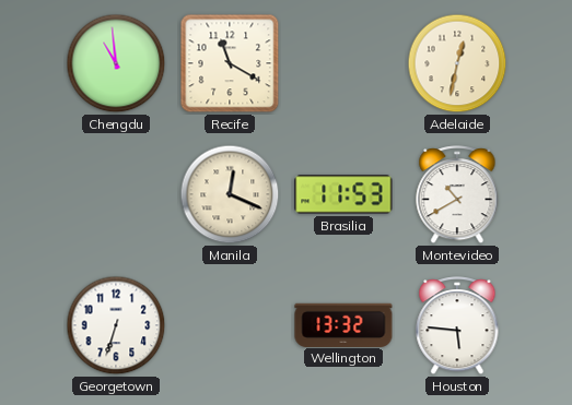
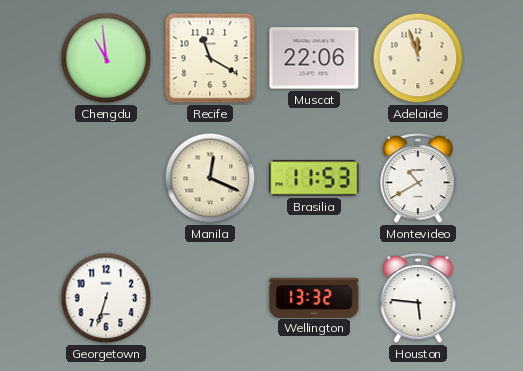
Muscat: none -> 22:06 (314, 58)
Adelaide: 12:32 -> 11:57 (418, 58)
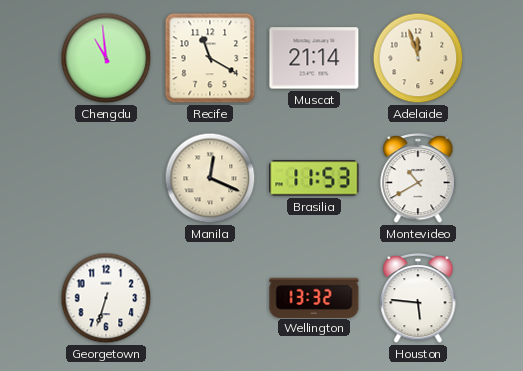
Muscat: 22:06 -> 21:14 (314, 58)
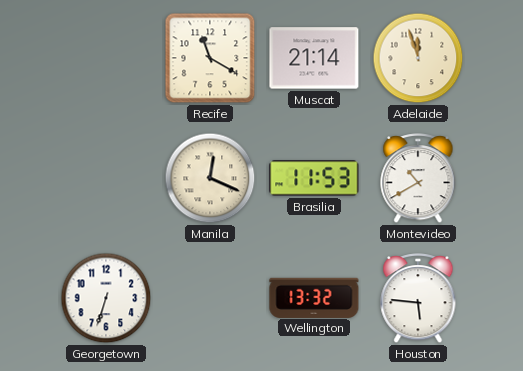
Chengdu: 10:59 -> none (106, 58)
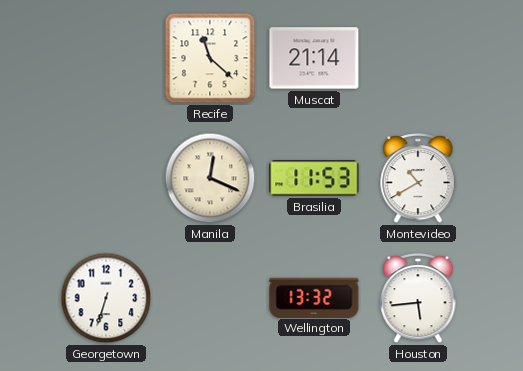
Recife: 11:20 -> 11:22 (210, 58)
Adelaide: 11:57 -> none (418, 58)
Houston: 5:46 -> 5:44 (418, 299)
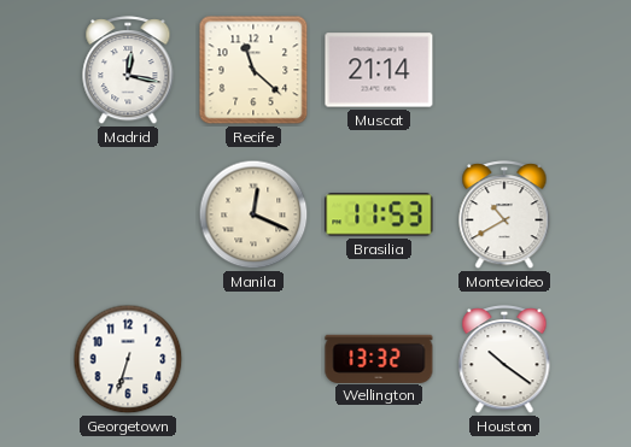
Madrid: none -> 12:17 (128, 71)
Houston: 5:44 -> 10:21 (504, 360)
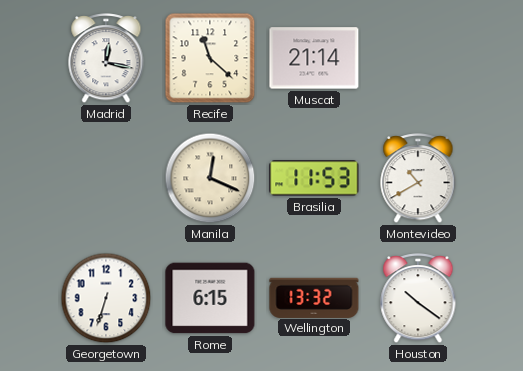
Rome: none -> 6:15 (210, 298)
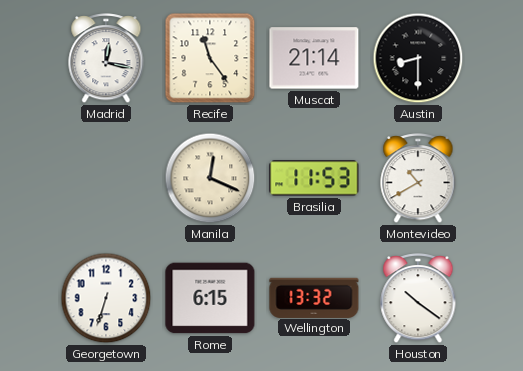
Recife: 11:22 -> 11:24 (210, 58)
Austin: none -> 8:30 (418, 58)
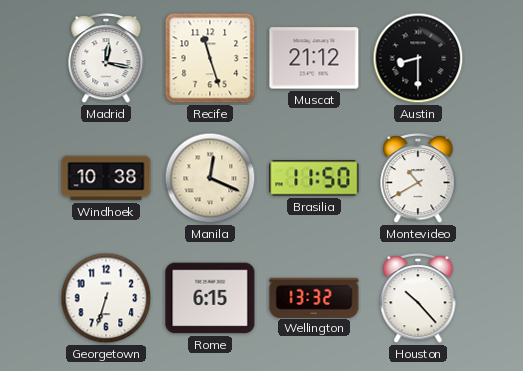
Recife: 11:24 -> 11:27 (210, 58)
Muscat: 21:14 -> 21:12 (314, 58)
Windhoek: none -> 10:38 (106, 178)
Brasilia: 11:53 -> 11:50 (314, 178)
Houston: 10:21 -> 10:23 (418, 299)
